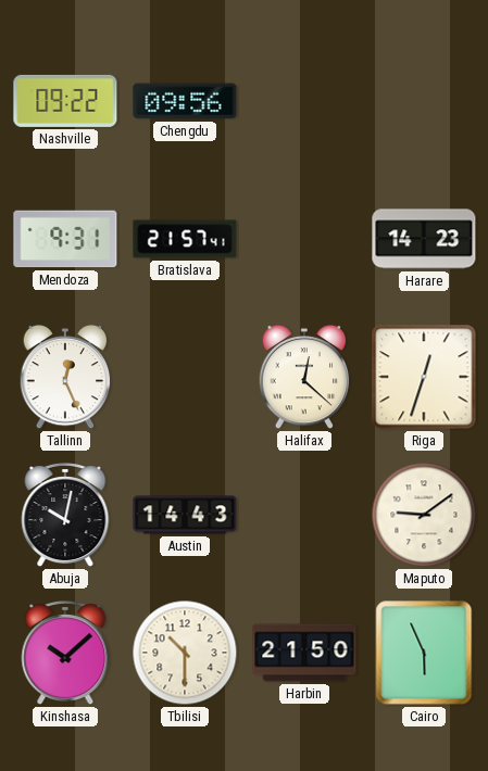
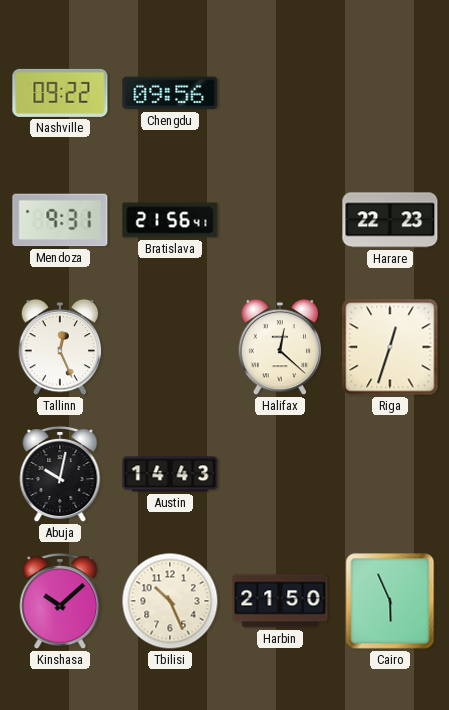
Bratislava: 21:57 -> 21:56 (170, 220)
Harare: 14:23 -> 22:23 (390, 220)
Maputo: 9:09 -> none (424, 515)
Tbilisi: 10:30 -> 10:26 (170, 601)
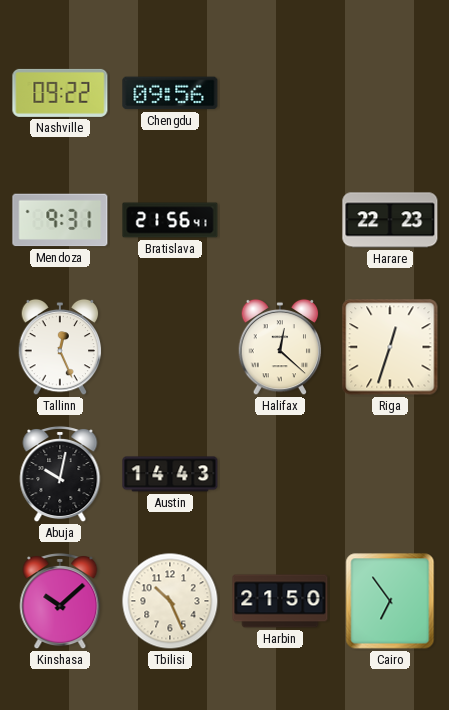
Cairo: 5:56 -> 6:54 (390, 601)
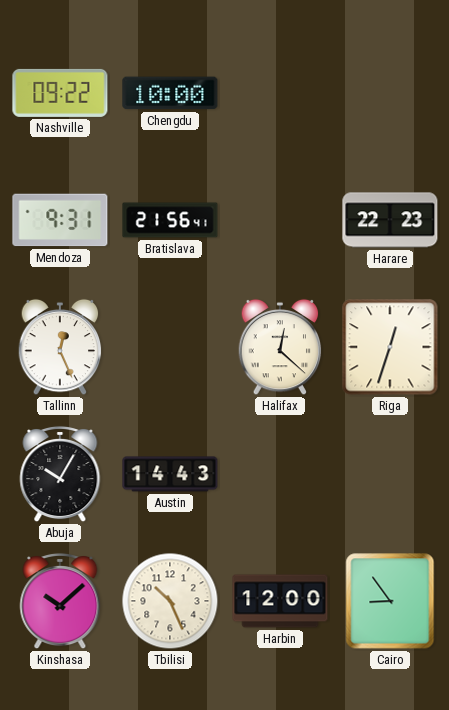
Chengdu: 09:56 -> 10:00 (170, 93)
Abuja: 10:02 -> 10:05 (60, 474)
Harbin: 21:50 -> 12:00 (280, 601)
Cairo: 6:54 -> 8:54 (390, 601)
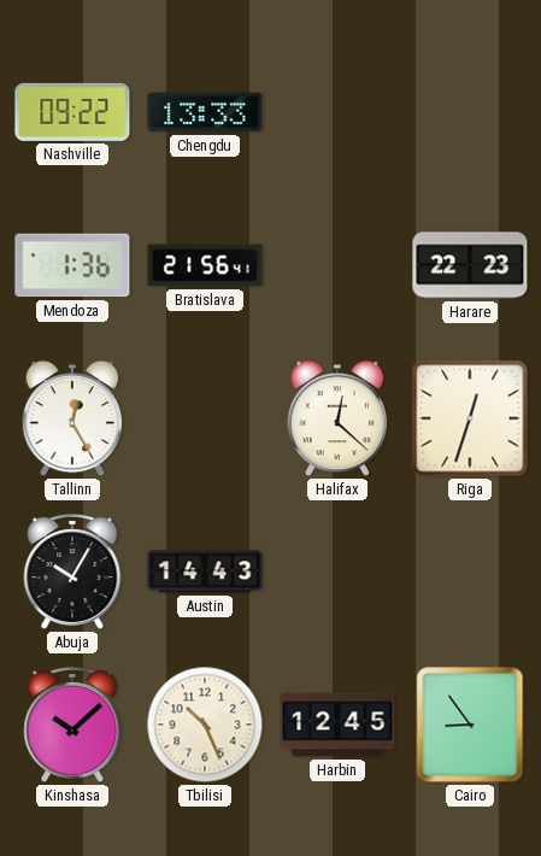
Chengdu: 10:00 -> 13:33 (205, 112)
Mendoza: 9:31 -> 1:36 (72, 265)
Tallinn: 12:26 -> 12:25 (72, 418)
Harbin: 12:00 -> 12:45 (337, 725)
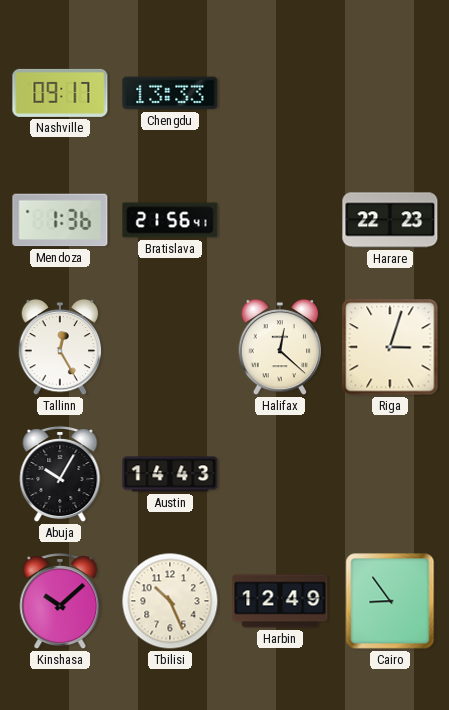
Nashville: 09:22 -> 09:17 (60, 93)
Riga: 12:33 -> 3:03 (390, 347)
Harbin: 12:45 -> 12:49 (280, 601)
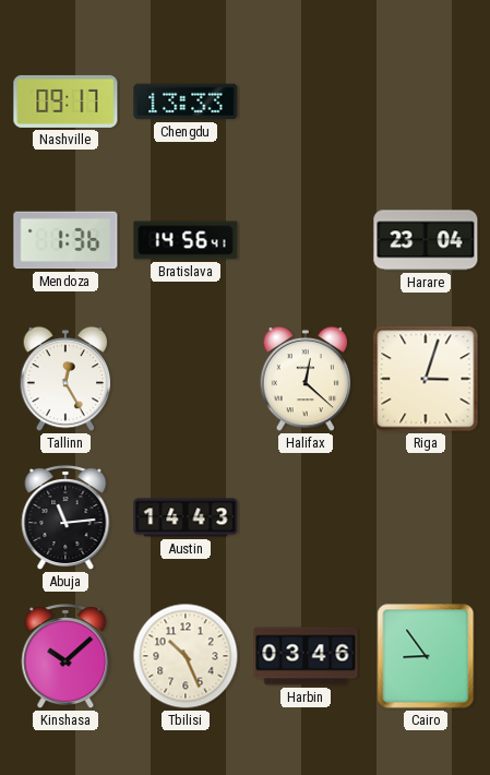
Bratislava: 21:56 -> 14:56 (186, 240)
Harare: 22:23 -> 23:04 (426, 240)
Abuja: 10:05 -> 11:14 (65, 517)
Harbin: 12:49 -> 03:46 (306, 656)
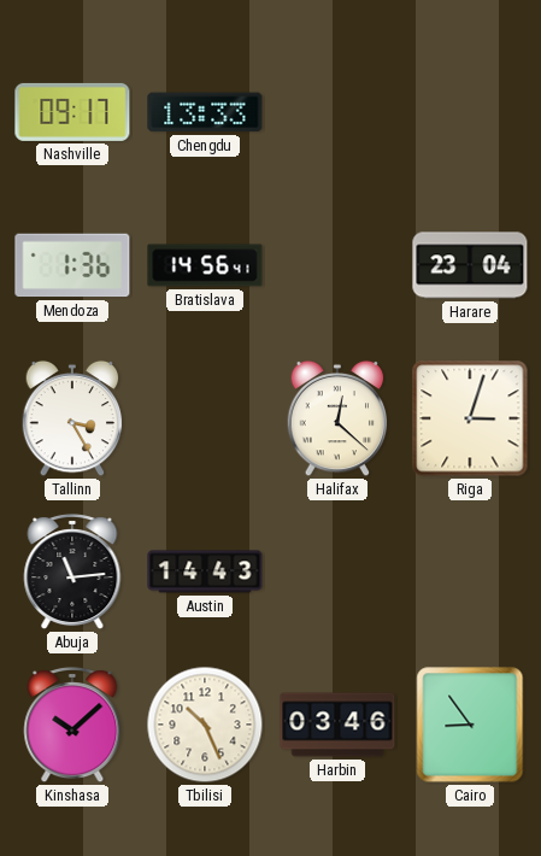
Tallinn: 12:25 -> 3:25 (72, 418)
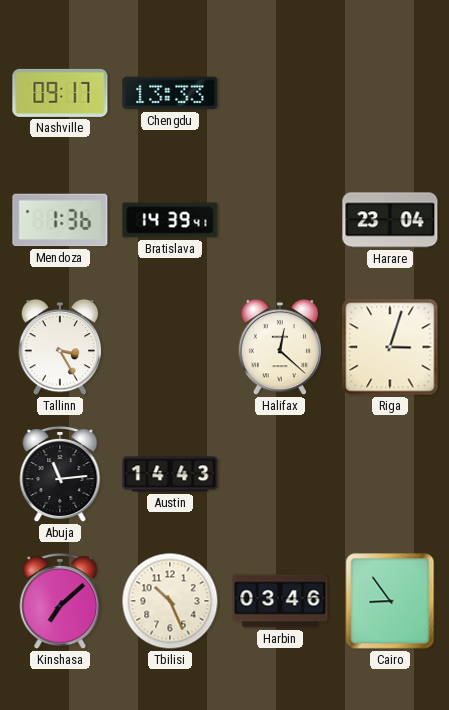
Bratislava: 14:56 -> 14:39 (170, 220)
Kinshasa: 10:08 -> 7:08 (60, 601)
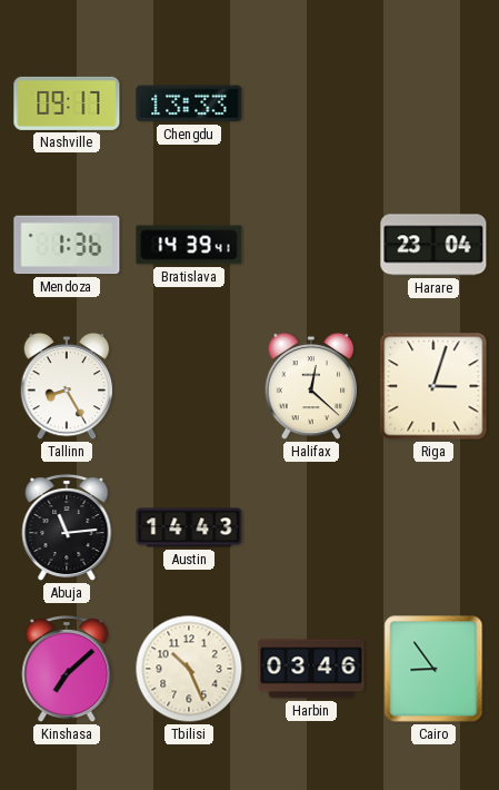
Tallinn: 3:25 -> 8:25 (67, 386)
